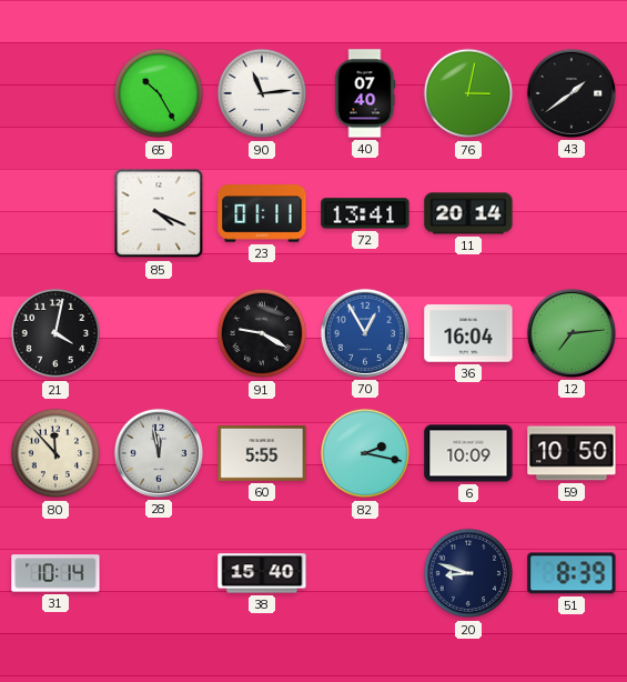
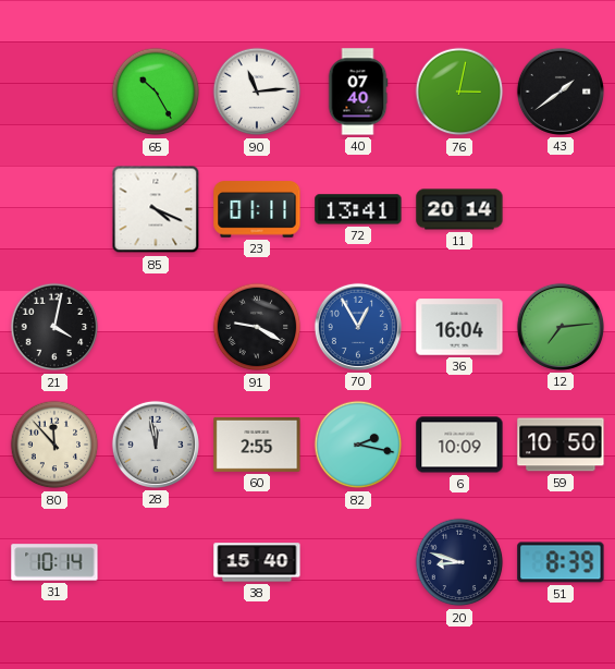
60: 5:55 -> 2:55 (257, 445)
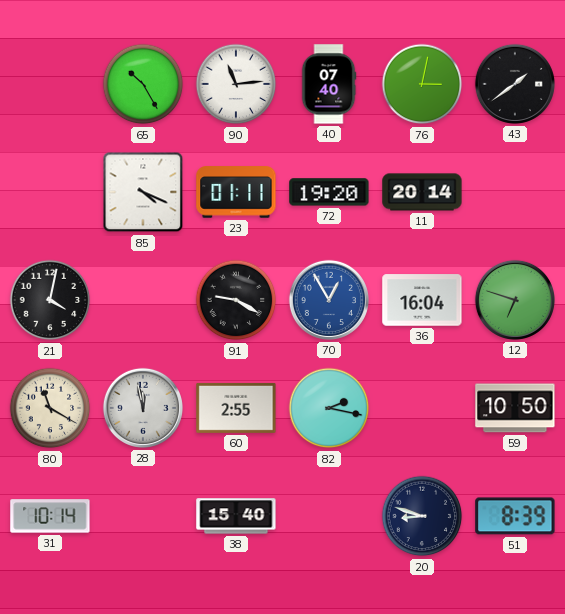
72: 13:41 -> 19:20 (329, 192)
12: 7:14 -> 6:48 (515, 300)
80: 11:53 -> 11:20 (50, 408)
6: 10:09 -> none (459, 445)
